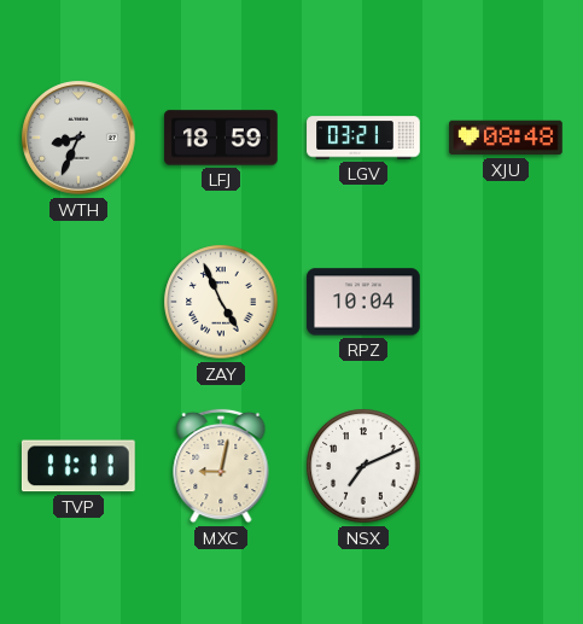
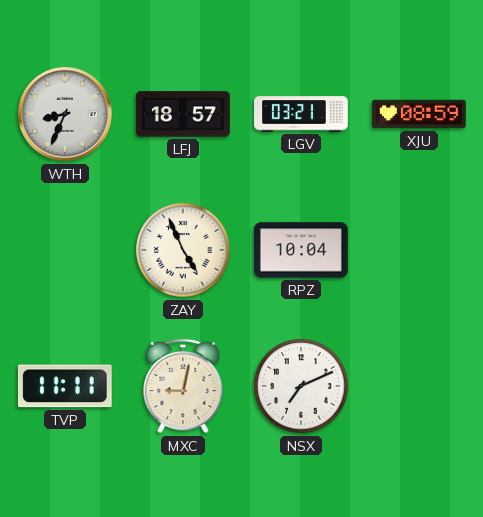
LFJ: 18:59 -> 18:57 (183, 114)
XJU: 08:48 -> 08:59 (419, 114)
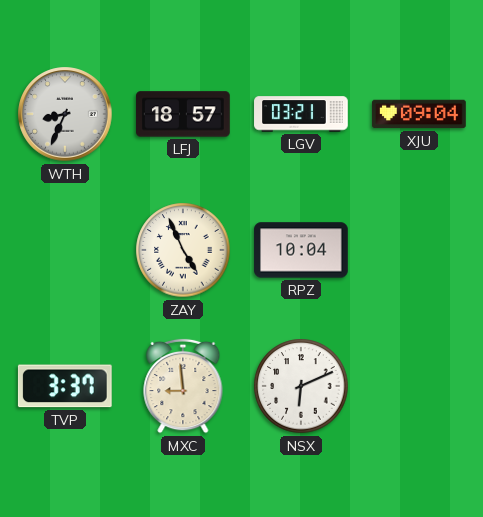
XJU: 08:59 -> 09:04 (419, 114)
TVP: 11:11 -> 3:37 (65, 386)
MXC: 9:02 -> 8:59 (183, 386)
NSX: 7:11 -> 6:11 (301, 386)
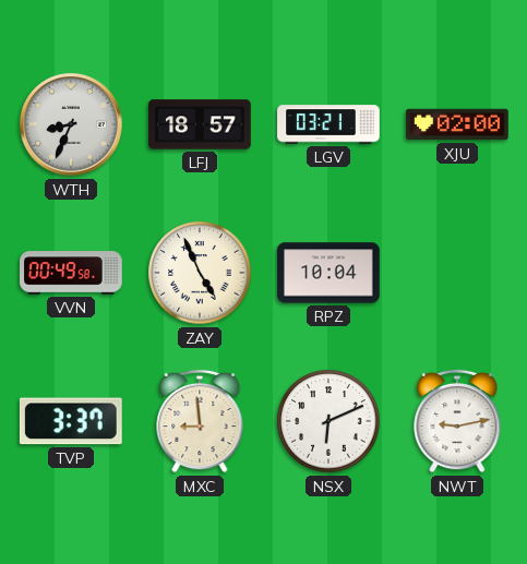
XJU: 09:04 -> 02:00 (457, 124)
VVN: none -> 00:49 (71, 273)
NWT: none -> 9:13 (457, 421)
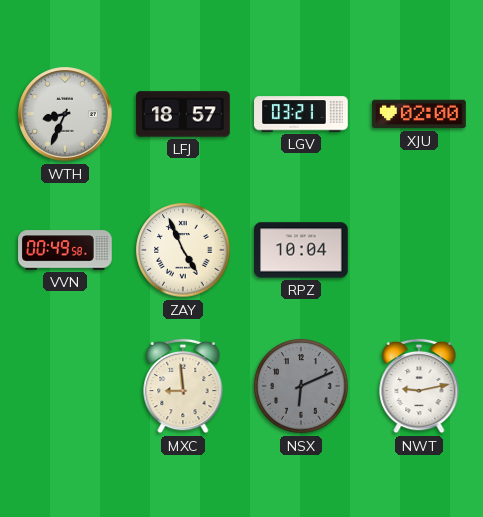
TVP: 3:37 -> none (71, 421)
NSX dial: white -> grey (301, 386)
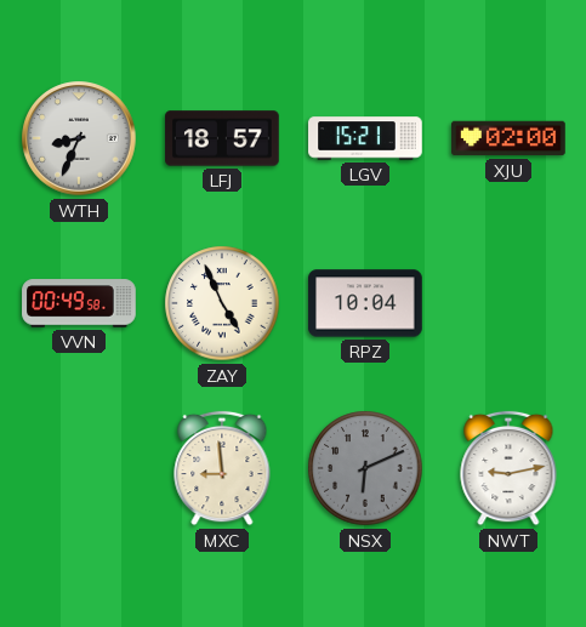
LGV: 03:21 -> 15:21 (365, 138)
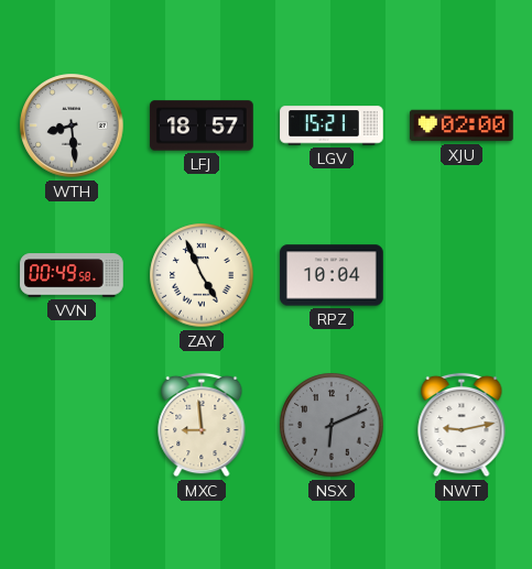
WTH: 8:34 -> 8:29 (72, 125)
